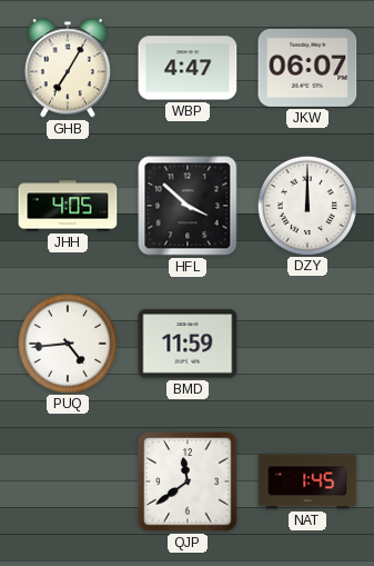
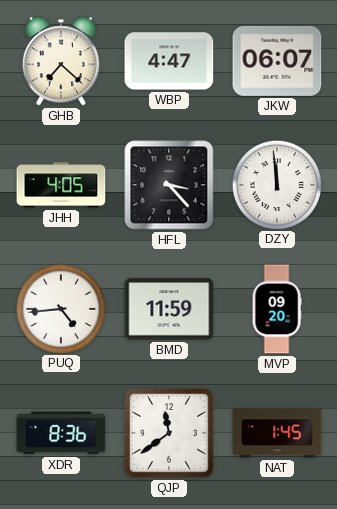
GHB: 7:05 -> 7:22 (61, 61)
HFL: 3:52 -> 3:23 (169, 185)
DZY: 12:00 -> 11:59 (276, 184)
MVP: none -> 09:20 (277, 309)
XDR: none -> 8:36 (61, 433)
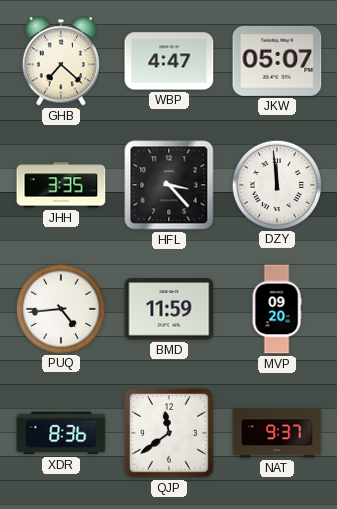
JKW: 06:07 -> 05:07 (277, 61)
JHH: 4:05 -> 3:35 (61, 185)
NAT: 1:45 -> 9:37 (277, 433)
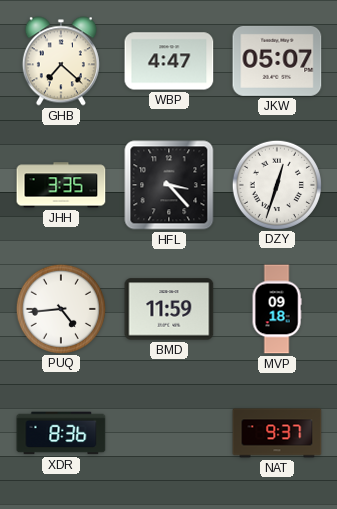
DZY: 11:59 -> 12:33 (276, 184)
MVP: 09:20 -> 09:18 (277, 309)
QJP: 11:39 -> none (169, 433)
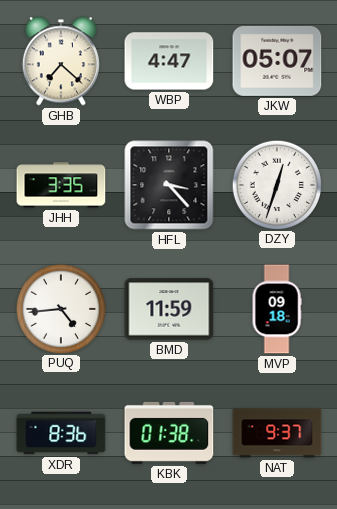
KBK: none -> 01:38 (169, 433)
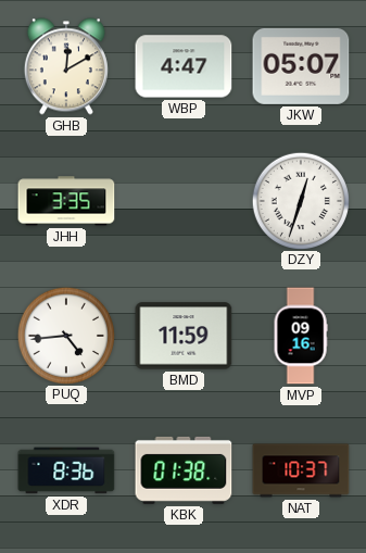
GHB: 7:22 -> 12:10 (66, 66)
HFL: 3:23 -> none (169, 185)
MVP: 09:18 -> 09:16 (301, 336)
NAT: 9:37 -> 10:37 (301, 470)
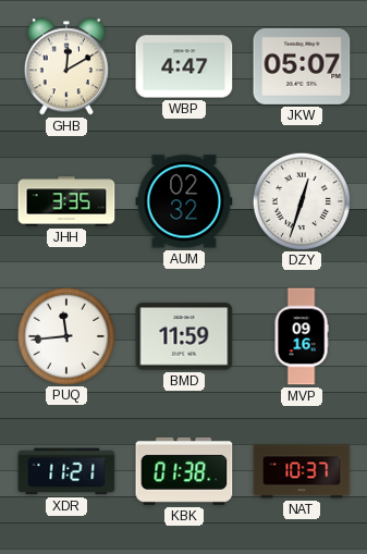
AUM: none -> 02:32 (184, 201)
PUQ: 4:44 -> 11:44 (65, 335)
XDR: 8:36 -> 11:21 (66, 471)
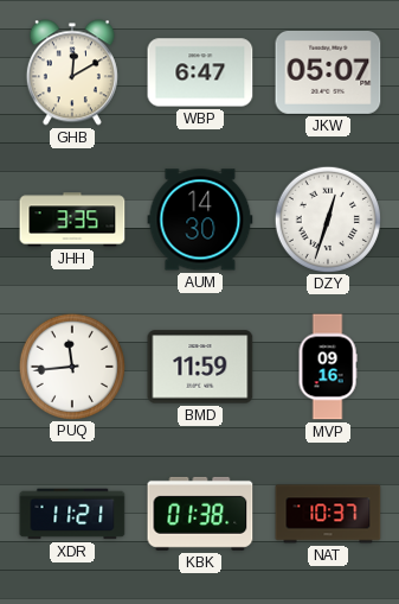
WBP: 4:47 -> 6:47 (200, 72)
AUM: 02:32 -> 14:30 (200, 220)
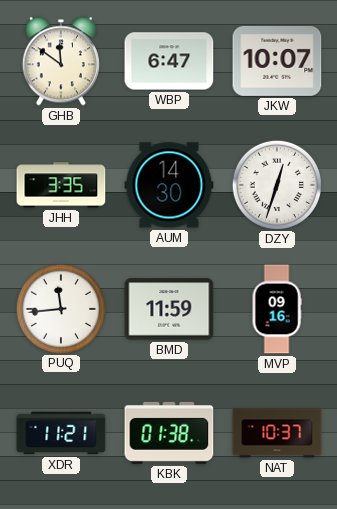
GHB: 12:10 -> 11:51 (61, 61)
JKW: 05:07 -> 10:07 (277, 61)
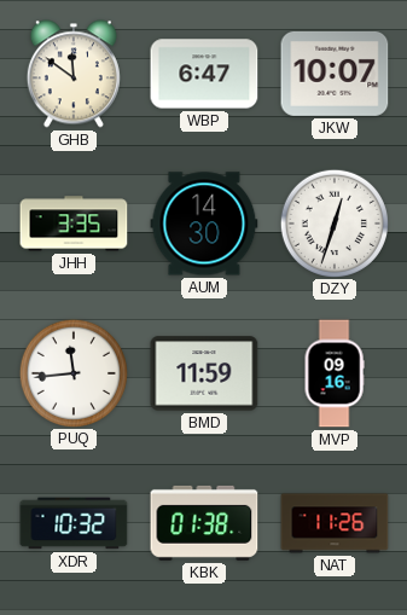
XDR: 11:21 -> 10:32 (74, 523)
NAT: 10:37 -> 11:26 (335, 523)
